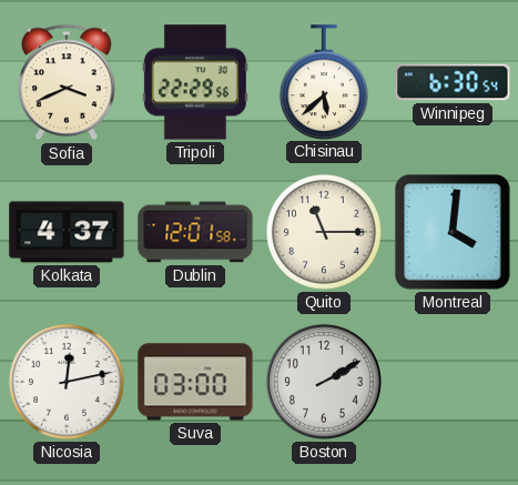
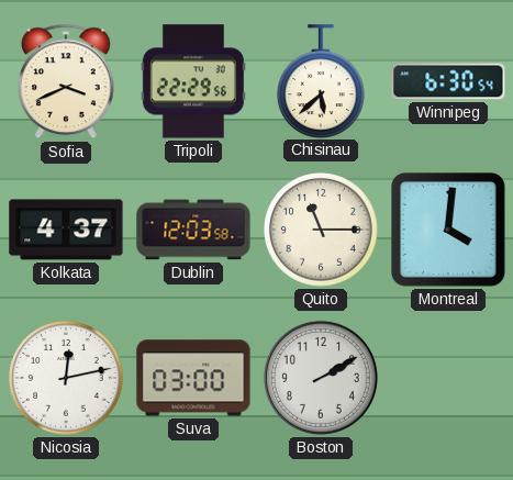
Dublin: 12:01 -> 12:03 (193, 230)
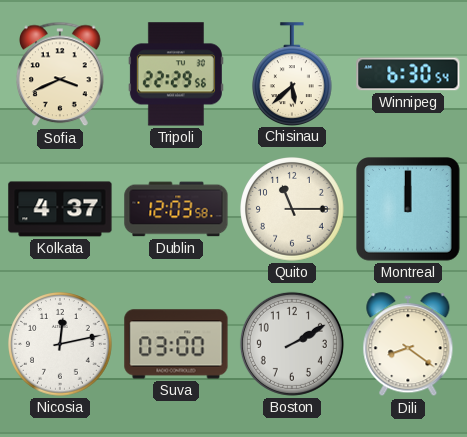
Montreal: 4:01 -> 12:00 (409, 210)
Dili: none -> 8:21 (408, 345)
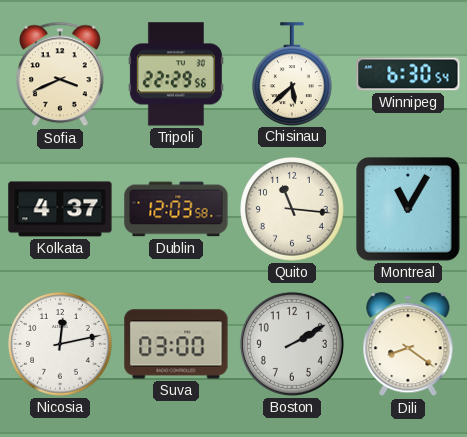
Quito: 11:15 -> 11:16 (292, 209)
Montreal: 12:00 -> 11:05 (409, 210)
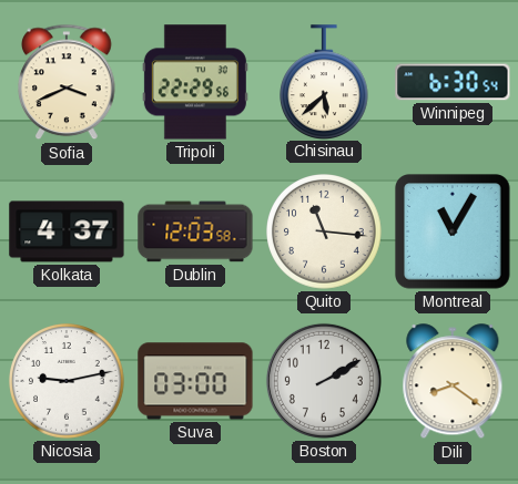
Nicosia: 12:13 -> 9:13 (67, 381)
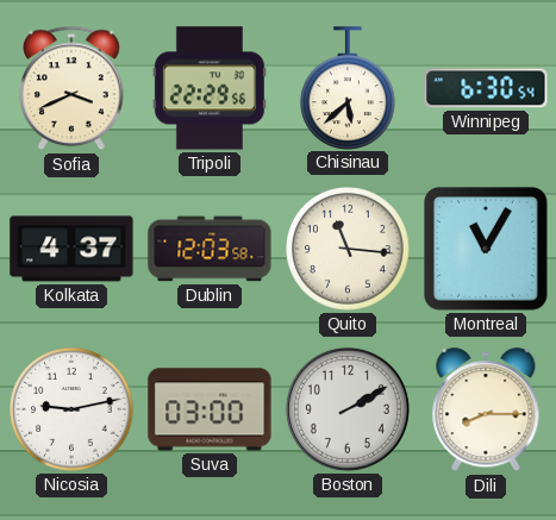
Dili: 8:21 -> 8:15 (486, 411)
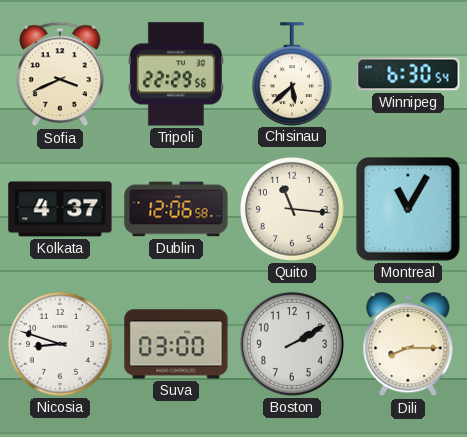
Dublin: 12:03 -> 12:06 (176, 209)
Nicosia: 9:13 -> 8:48 (60, 344)
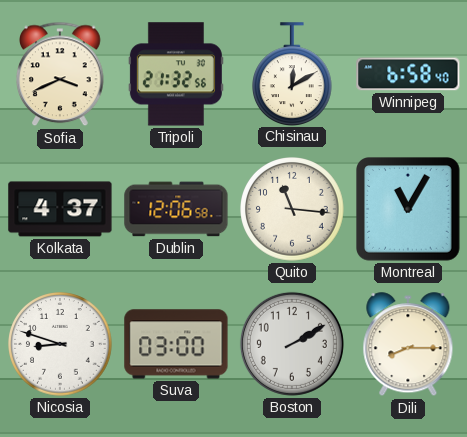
Tripoli: 22:29 -> 21:32 (176, 74)
Chisinau: 5:38 -> 12:10 (293, 74)
Winnipeg: 6:30 -> 6:58 (408, 74)
